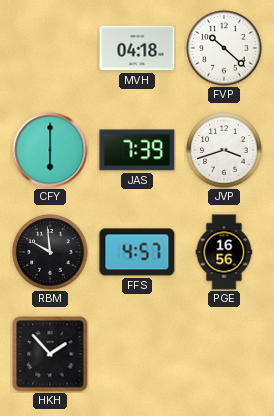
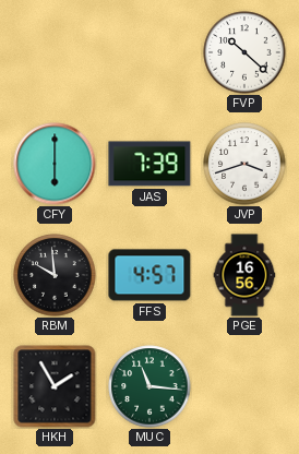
MVH: 04:18 -> none (137, 48)
HKH: 1:53 -> 1:55 (55, 386)
MUC: none -> 11:16 (149, 386)
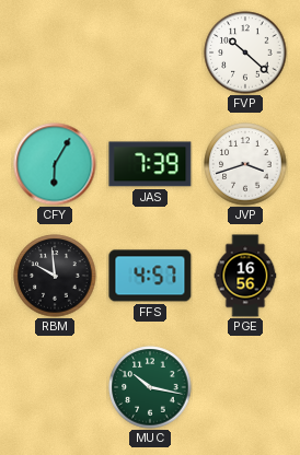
CFY: 6:00 -> 6:05 (55, 164)
HKH: 1:55 -> none (55, 386)
MUC: 11:16 -> 10:17 (150, 387)
